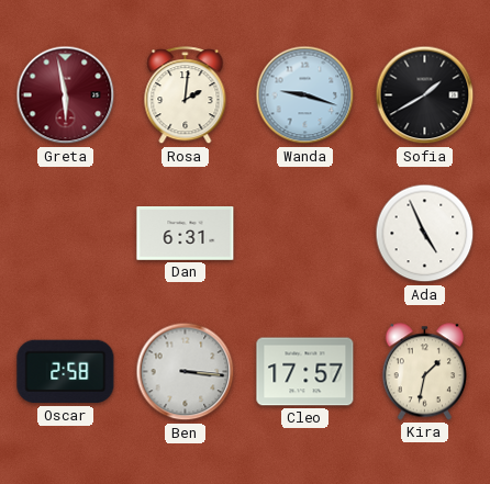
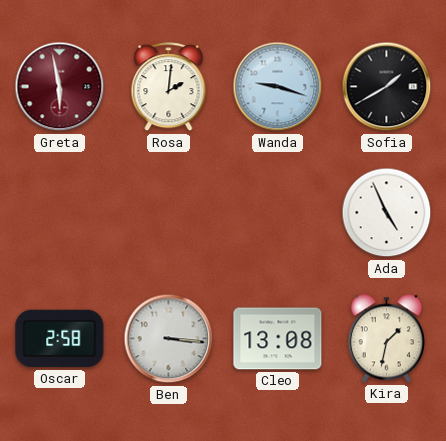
Dan: 6:31 -> none (186, 234)
Cleo: 17:57 -> 13:08 (278, 339)
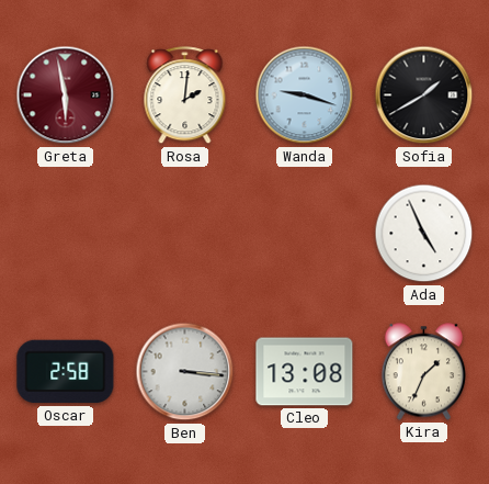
Kira: 1:32 -> 1:34 (423, 372)
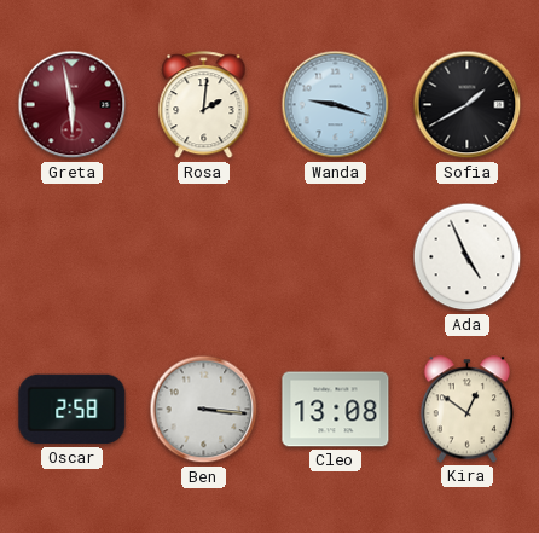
Kira: 1:34 -> 12:51 (466, 410)
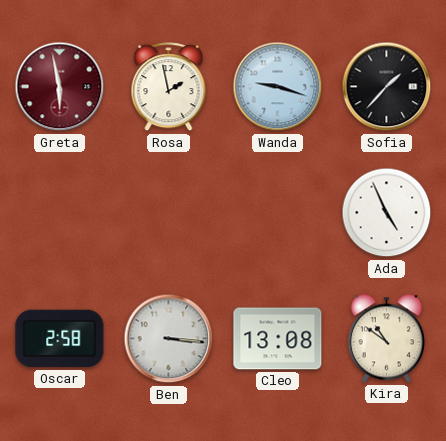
Rosa: 2:01 -> 1:58 (169, 87)
Sofia: 1:40 -> 1:37 (387, 87)
Kira: 12:51 -> 10:51 (386, 339)
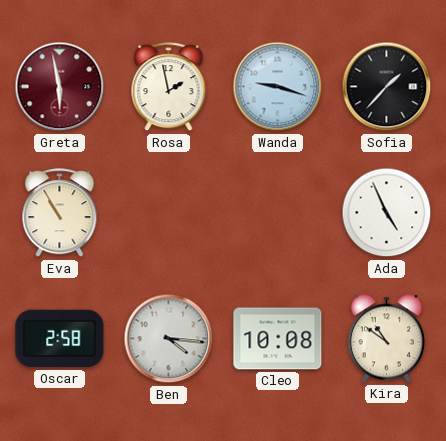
Eva: none -> 10:55 (60, 213)
Ben: 3:16 -> 4:16 (169, 339)
Cleo: 13:08 -> 10:08 (278, 339)
